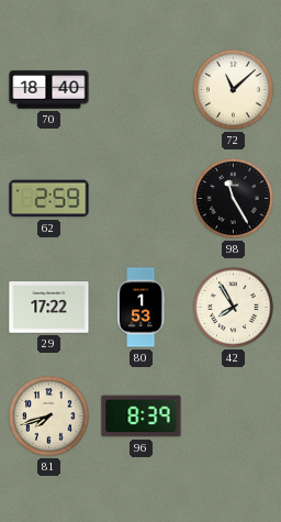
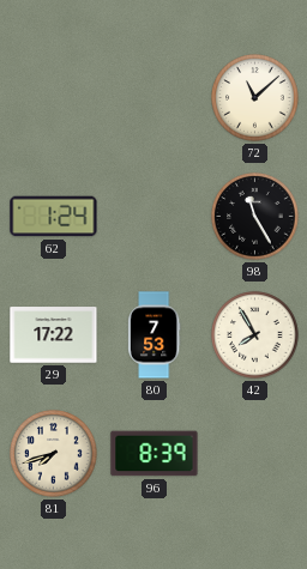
70: 18:40 -> none (49, 90)
62: 2:59 -> 1:24 (54, 217)
80: 1:53 -> 7:53 (153, 335)
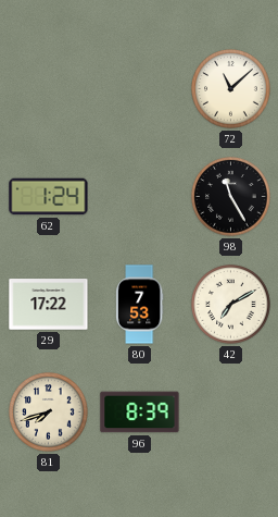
42: 7:55 -> 7:10 (231, 305)
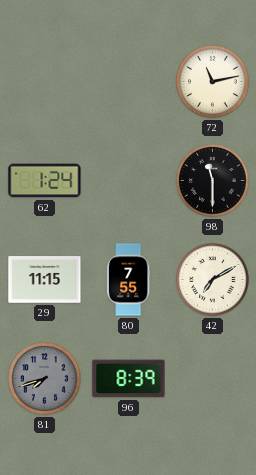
72: 11:08 -> 11:13 (213, 82)
98: 11:25 -> 11:30 (213, 181)
29: 17:22 -> 11:15 (45, 280)
80: 7:53 -> 7:55 (128, 280)
81 dial: cream -> grey (45, 379)
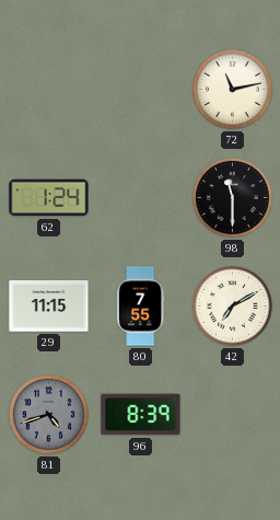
81: 7:42 -> 4:42 (49, 415)
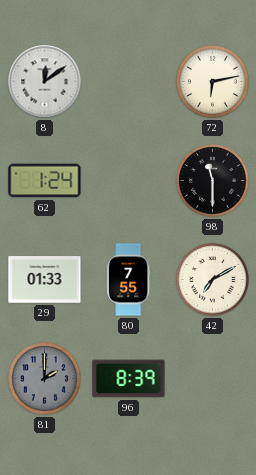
8: none -> 12:09 (45, 82)
72: 11:13 -> 6:13 (213, 82)
29: 11:15 -> 01:33 (45, 280)
81: 4:42 -> 2:00 (45, 379)
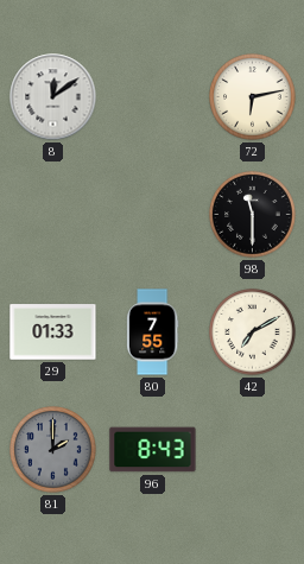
62: 1:24 -> none (45, 181)
96: 8:39 -> 8:43 (153, 450)
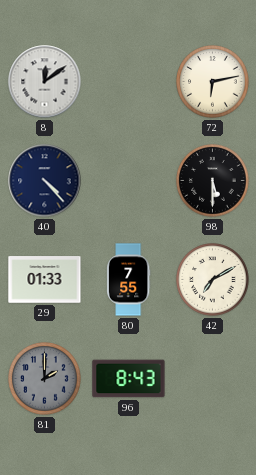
40: none -> 4:23 (45, 181)
98: 11:30 -> 5:30 (213, 181)
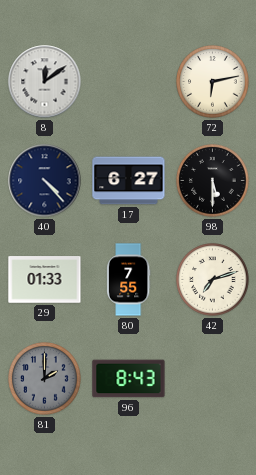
17: none -> 6:27 (129, 181)
42: 7:10 -> 7:12 (213, 280)
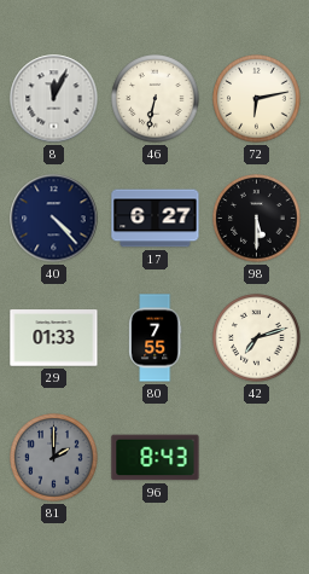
8: 12:09 -> 12:04 (54, 99)
46: none -> 6:32 (156, 99)
